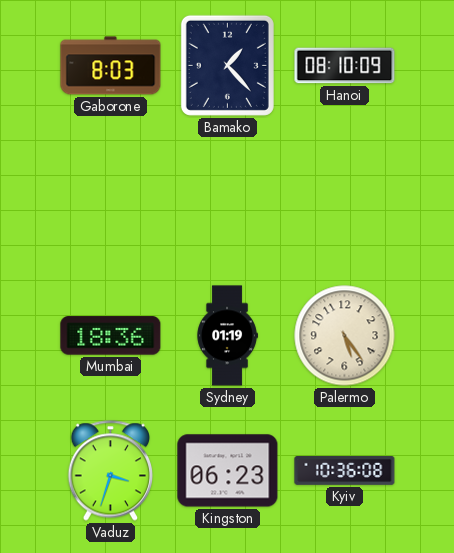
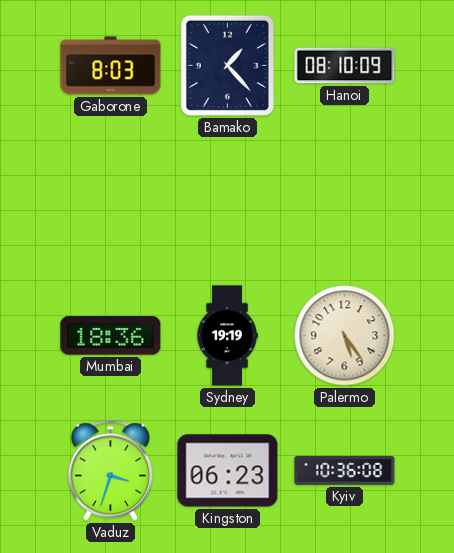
Sydney: 01:19 -> 19:19 (227, 336)
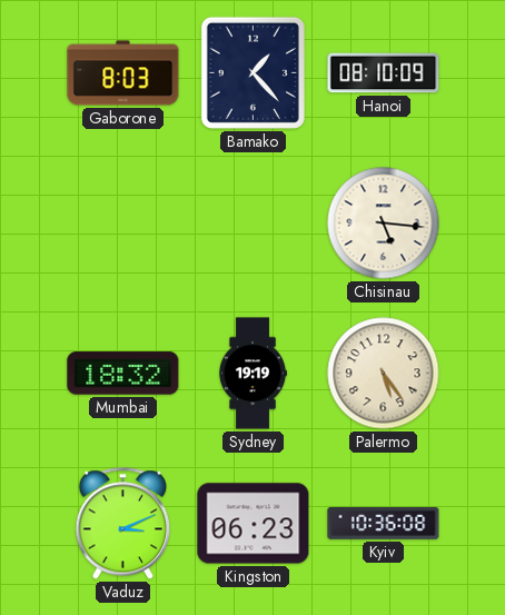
Chisinau: none -> 5:16 (384, 224)
Mumbai: 18:36 -> 18:32 (123, 374)
Vaduz: 3:33 -> 3:11 (122, 524)
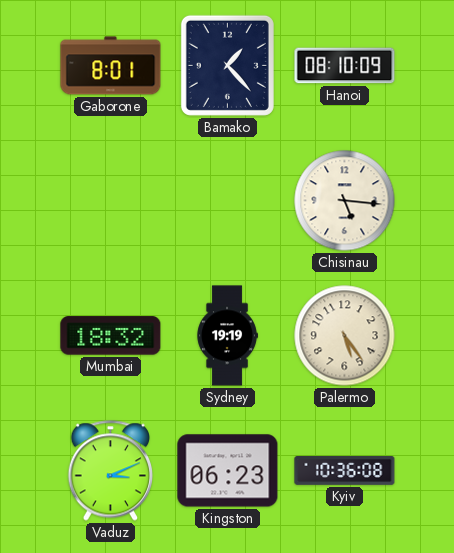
Gaborone: 8:03 -> 8:01 (111, 66)
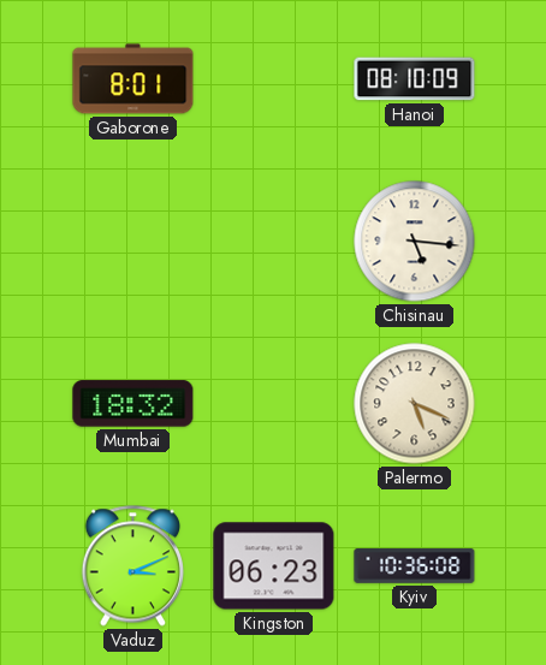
Bamako: 1:23 -> none (227, 65)
Sydney: 19:19 -> none (227, 336)
Palermo: 5:24 -> 5:19 (415, 404)
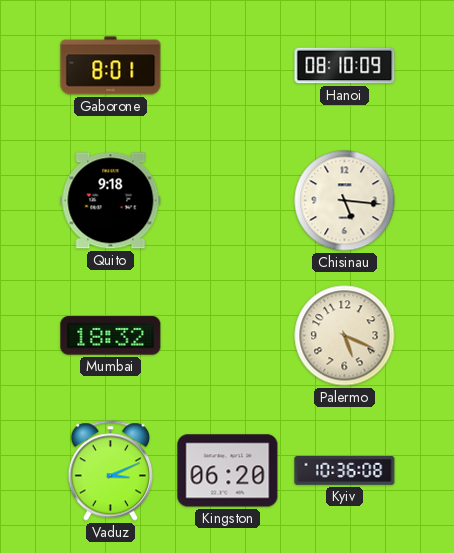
Quito: none -> 9:18 (111, 201)
Kingston: 06:23 -> 06:20 (228, 471)
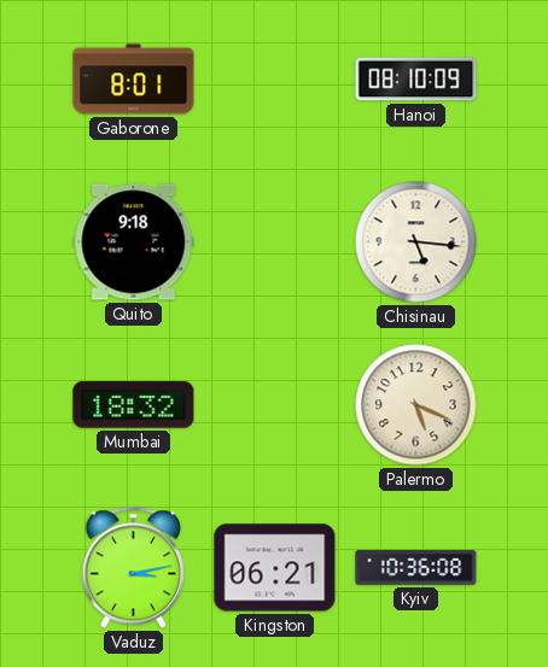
Vaduz: 3:11 -> 3:13 (133, 568)
Kingston: 06:20 -> 06:21 (275, 568)
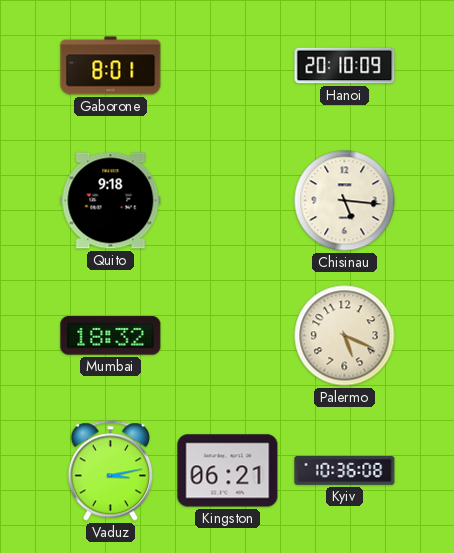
Hanoi: 08:10 -> 20:10 (345, 66)
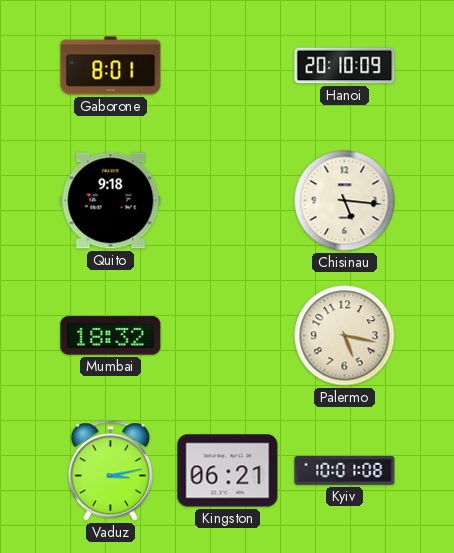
Palermo: 5:19 -> 5:17 (345, 336)
Kyiv: 10:36 -> 10:01 (345, 470)
